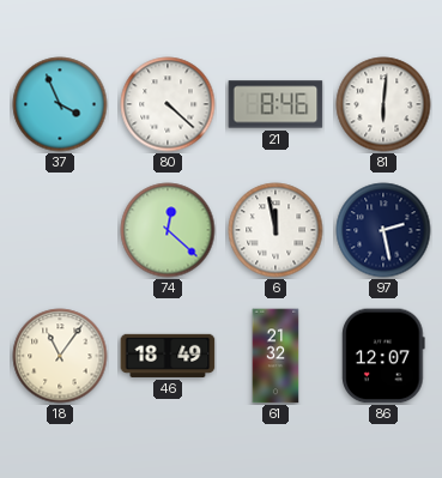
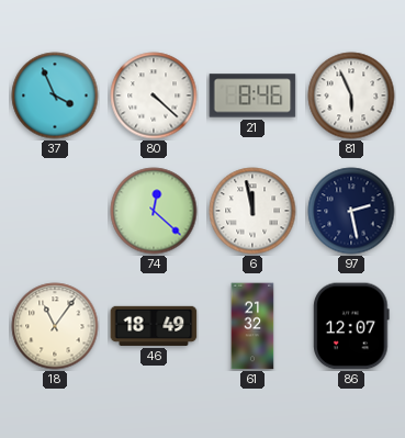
81: 6:01 -> 5:56 (351, 96)
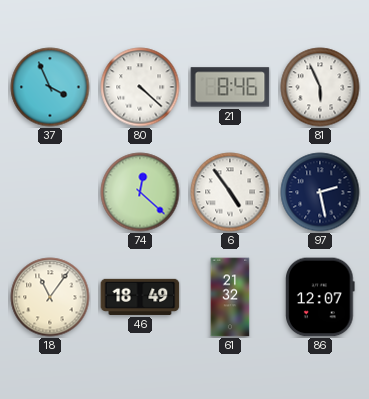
6: 11:58 -> 4:54 (230, 192)
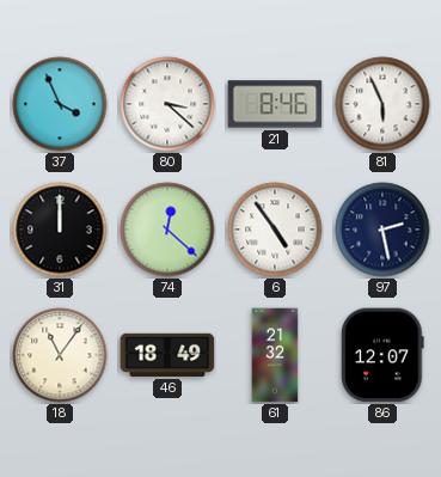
80: 4:22 -> 3:22 (167, 104)
31: none -> 12:00 (60, 230)
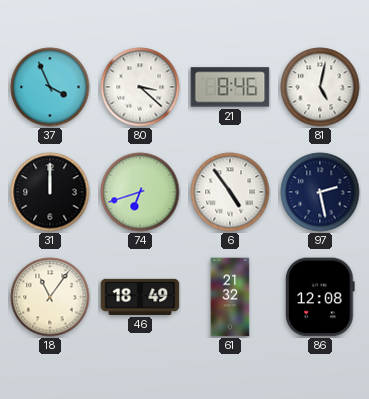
81: 5:56 -> 5:02 (320, 87)
74: 12:22 -> 6:42 (140, 192)
86: 12:07 -> 12:08 (320, 297)
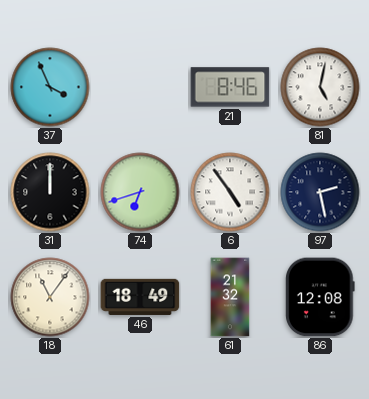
80: 3:22 -> none (140, 87)
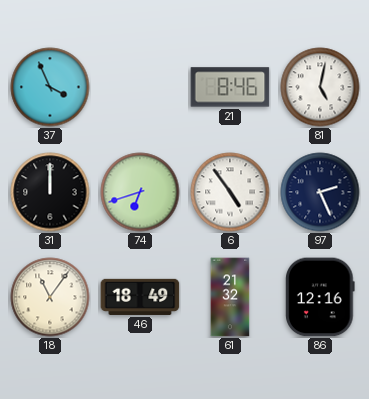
97: 2:28 -> 2:26 (320, 192)
86: 12:08 -> 12:16 (320, 297)
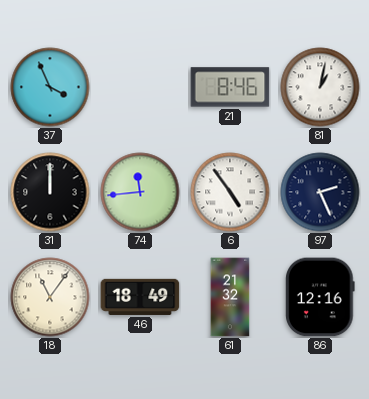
81: 5:02 -> 1:02 (320, 87)
74: 6:42 -> 11:44 (140, 192)
